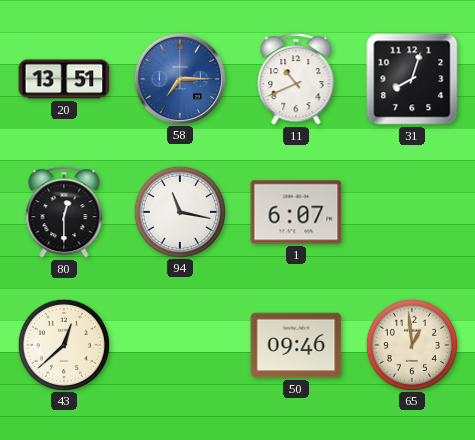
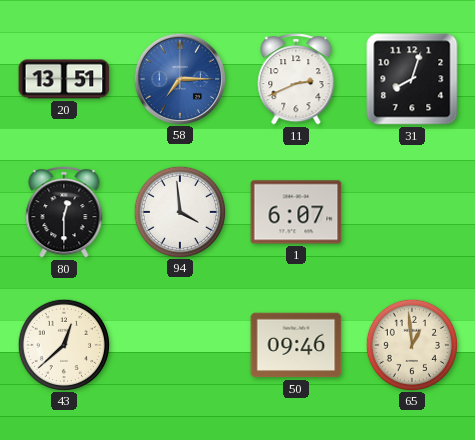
11: 10:41 -> 2:41 (296, 80)
94: 11:17 -> 3:59 (179, 211)
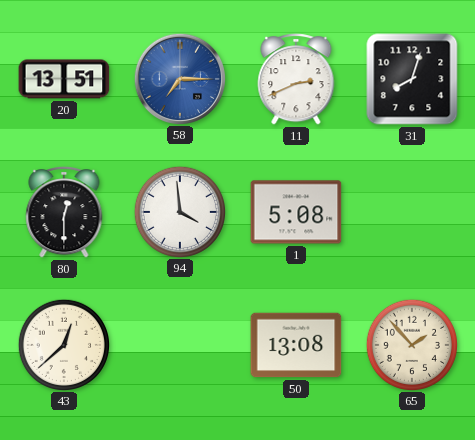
1: 6:07 -> 5:08 (296, 212)
50: 09:46 -> 13:08 (296, 345)
65: 12:59 -> 1:53 (411, 344)
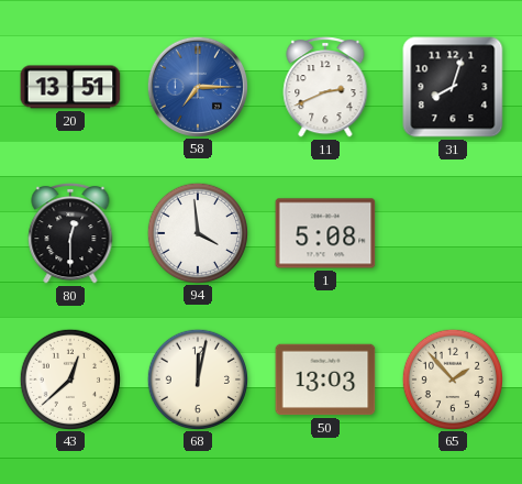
68: none -> 12:02 (197, 378)
50: 13:08 -> 13:03 (325, 380)
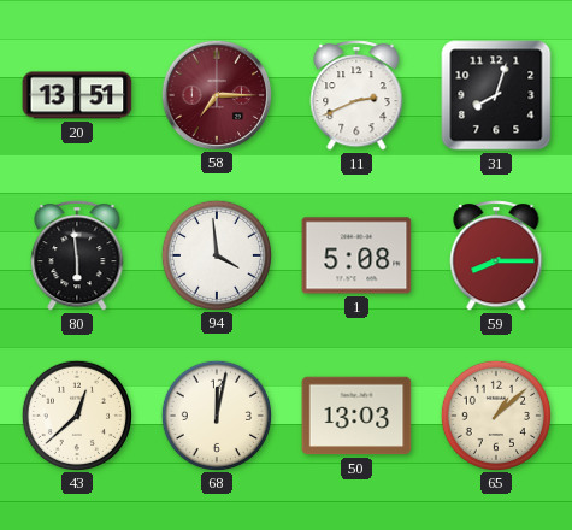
58 dial: blue -> burgundy (216, 94)
80: 12:30 -> 5:59 (77, 257)
59: none -> 8:15 (496, 257)
65: 1:53 -> 1:08 (495, 414)
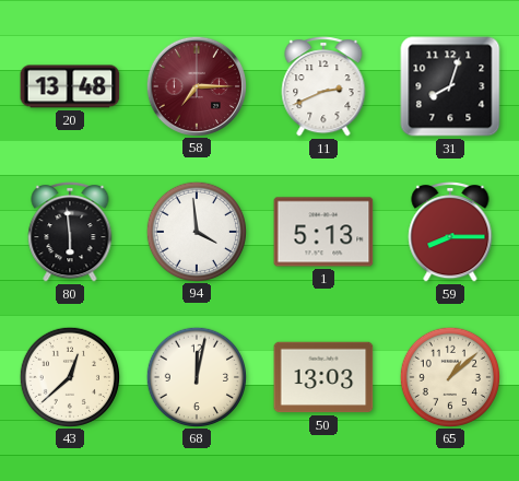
20: 13:51 -> 13:48 (70, 86)
1: 5:08 -> 5:13 (323, 232)
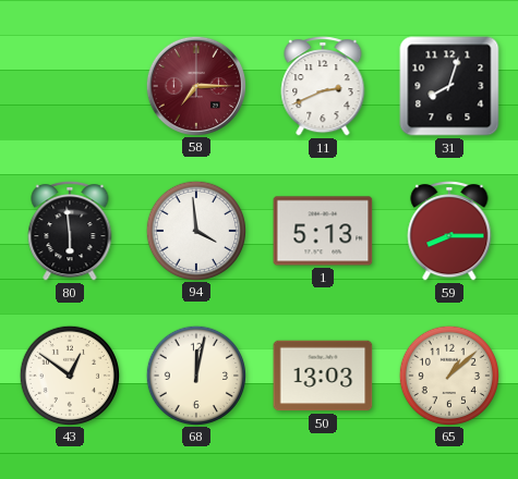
20: 13:48 -> none (70, 86)
43: 12:38 -> 12:51 (69, 374)
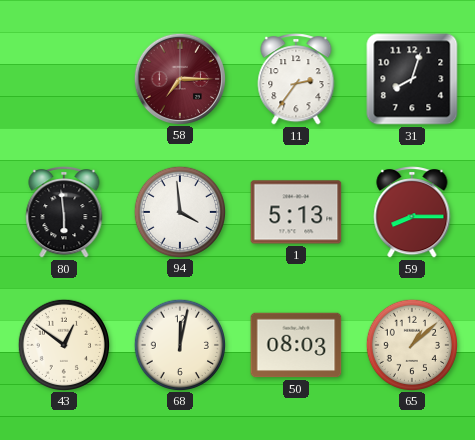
11: 2:41 -> 2:36 (296, 80)
50: 13:03 -> 08:03 (296, 345)
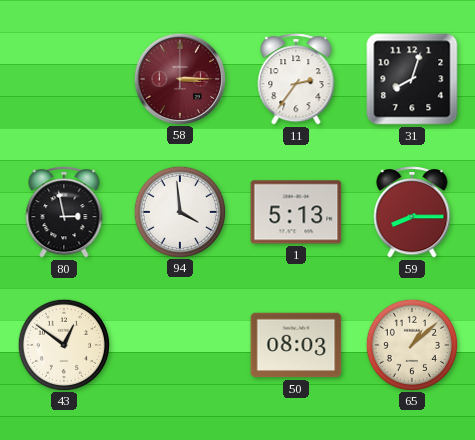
58: 7:15 -> 3:15 (179, 78)
80: 5:59 -> 2:58 (64, 213)
68: 12:02 -> none (179, 344)
